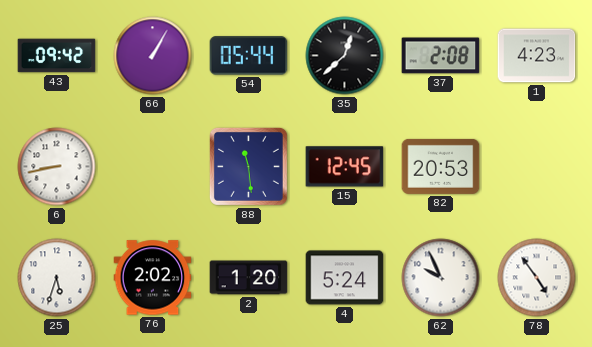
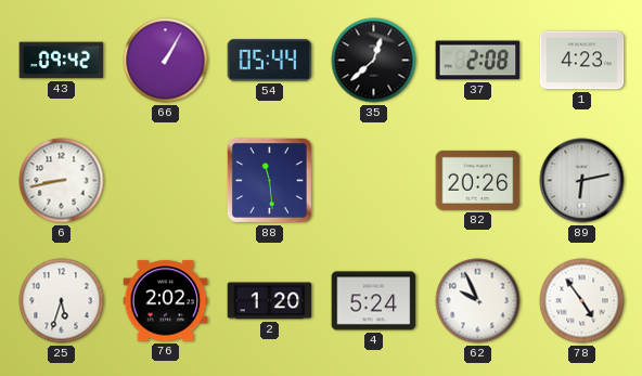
15: 12:45 -> none (345, 167)
82: 20:53 -> 20:26 (478, 180)
89: none -> 6:13 (582, 181)
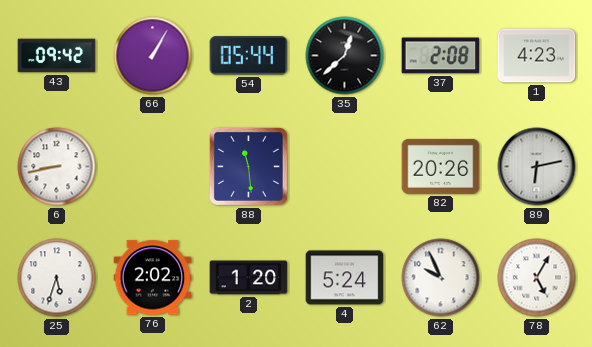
78: 4:54 -> 5:05 (537, 278)
